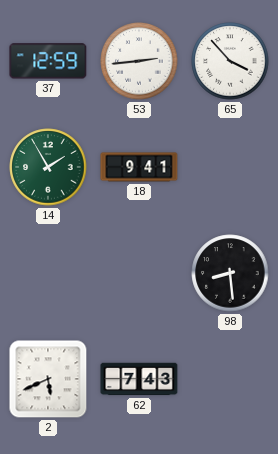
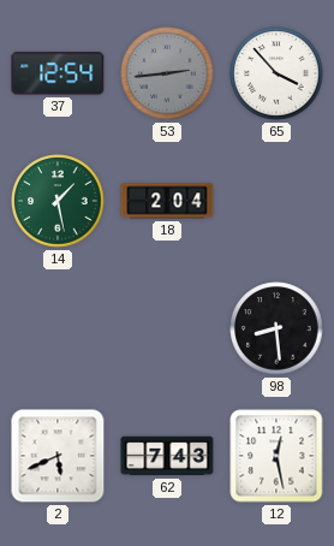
37: 12:59 -> 12:54 (58, 73)
53 dial: white -> grey (167, 73)
14: 1:55 -> 1:28 (58, 201)
18: 9:41 -> 2:04 (167, 201)
12: none -> 12:28 (276, 456)
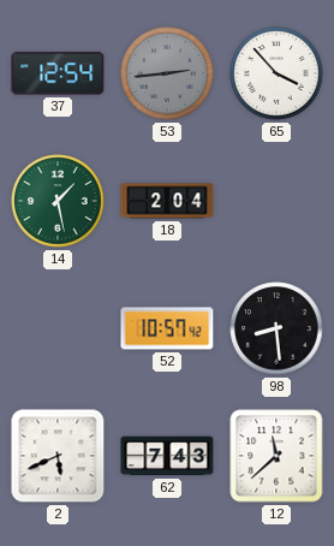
52: none -> 10:57 (167, 328)
12: 12:28 -> 11:38 (276, 456)
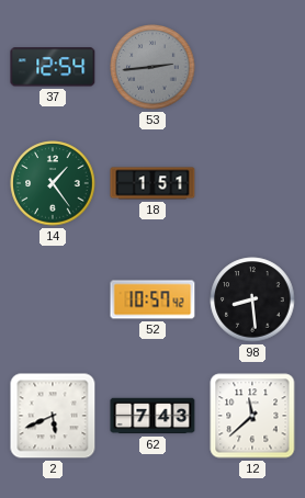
65: 3:53 -> none (276, 73)
14: 1:28 -> 1:24 (53, 183)
18: 2:04 -> 1:51 (152, 183)
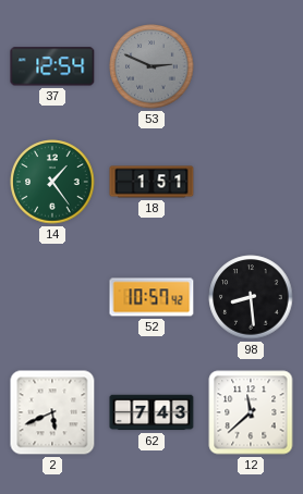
53: 2:44 -> 2:49 (152, 66)
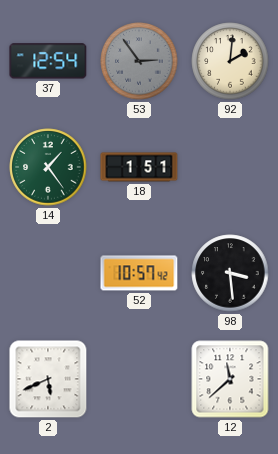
53: 2:49 -> 2:54 (139, 61)
92: none -> 2:01 (230, 61)
98: 8:29 -> 3:29 (230, 273)
62: 7:43 -> none (152, 412)
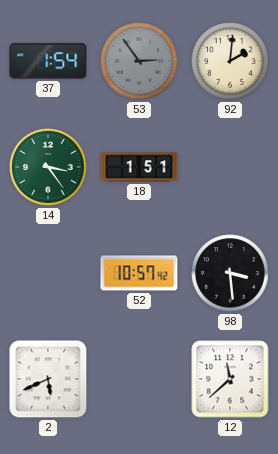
37: 12:54 -> 1:54 (48, 61)
14: 1:24 -> 3:24 (48, 167)
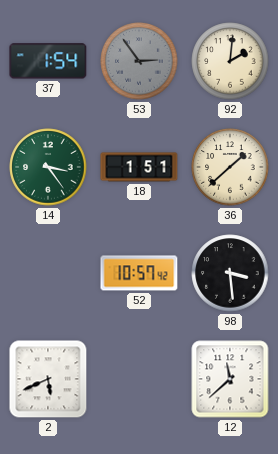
36: none -> 1:38 (230, 167)
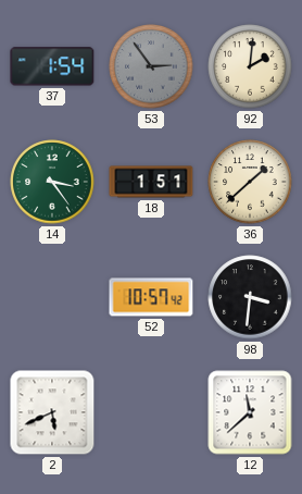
98: 3:29 -> 3:31 (250, 297)
